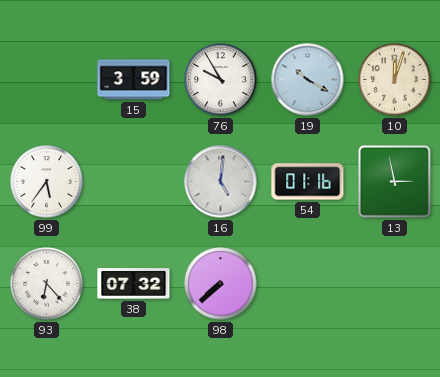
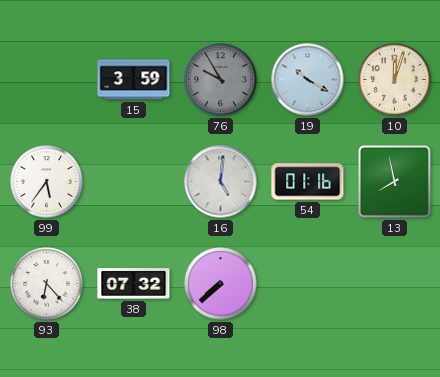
76 dial: white -> grey (221, 80)
13: 2:58 -> 7:58 (395, 182)
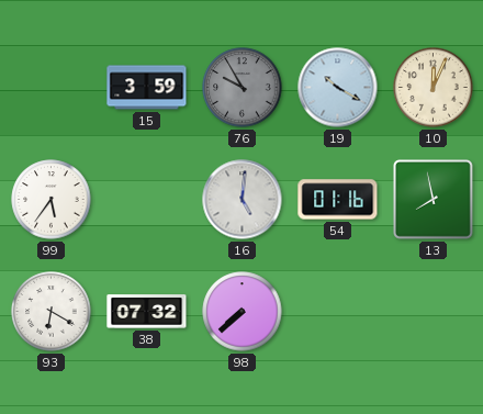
10: 12:03 -> 12:04 (434, 88)
93: 6:23 -> 6:20 (52, 312)
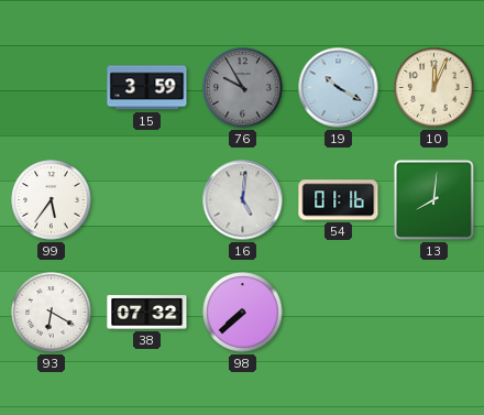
13: 7:58 -> 8:01 (435, 200)
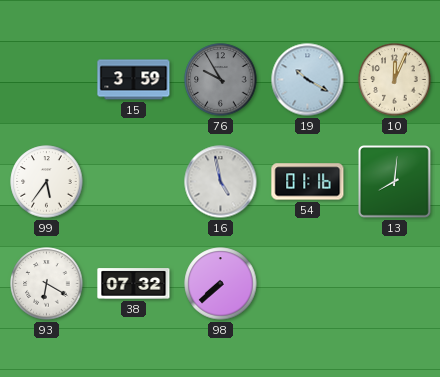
16: 5:01 -> 4:58 (221, 182)
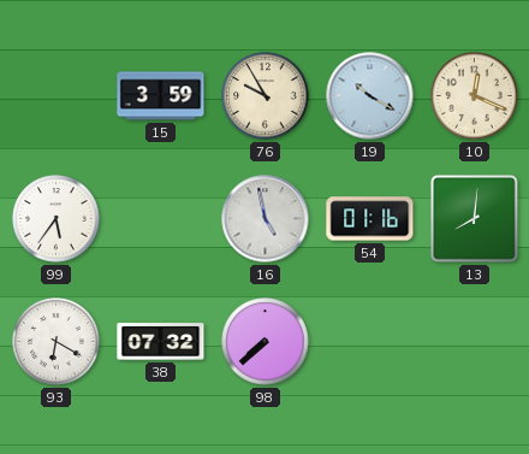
76 dial: grey -> cream (266, 96)
10: 12:04 -> 12:19 (475, 96)
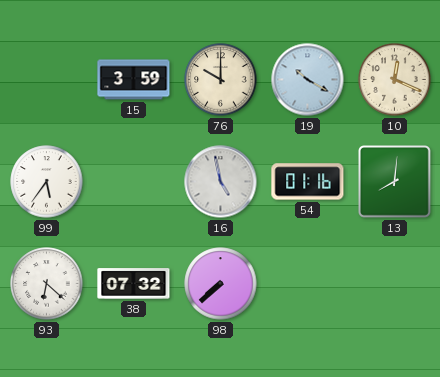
76: 9:55 -> 10:00 (221, 80)
93: 6:20 -> 6:22 (47, 284)
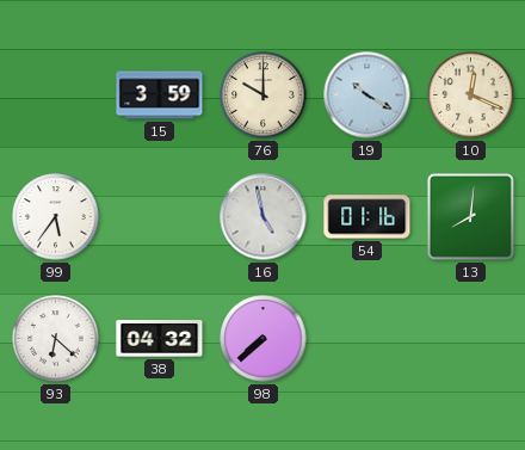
38: 07:32 -> 04:32 (160, 339)
